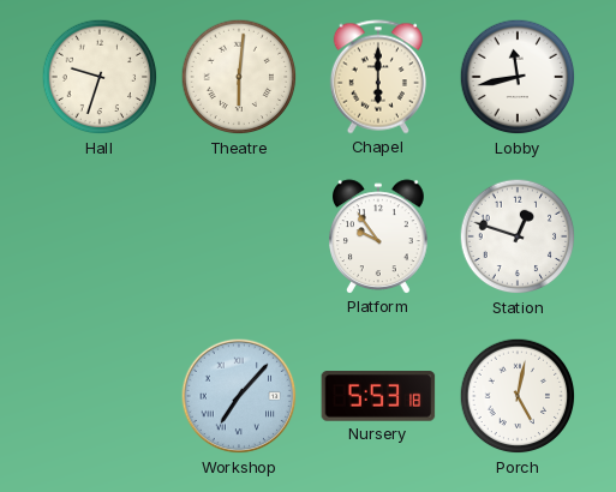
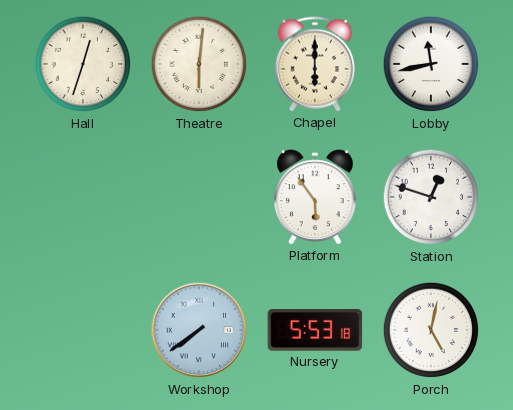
Hall: 9:33 -> 12:33 (83, 64)
Platform: 9:54 -> 5:54 (316, 197)
Workshop: 7:07 -> 7:39 (199, 330)
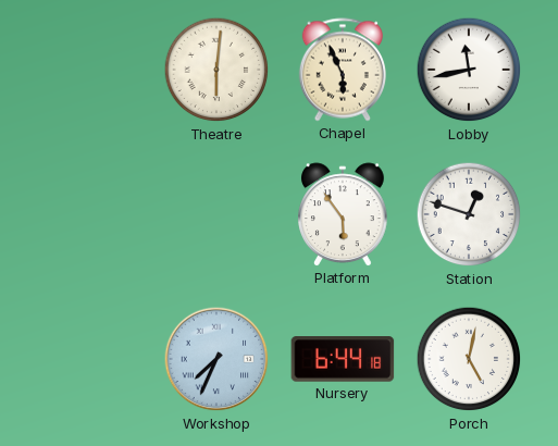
Hall: 12:33 -> none (83, 64)
Chapel: 6:00 -> 5:56 (343, 70)
Workshop: 7:39 -> 7:34 (216, 359)
Nursery: 5:53 -> 6:44 (343, 359)
